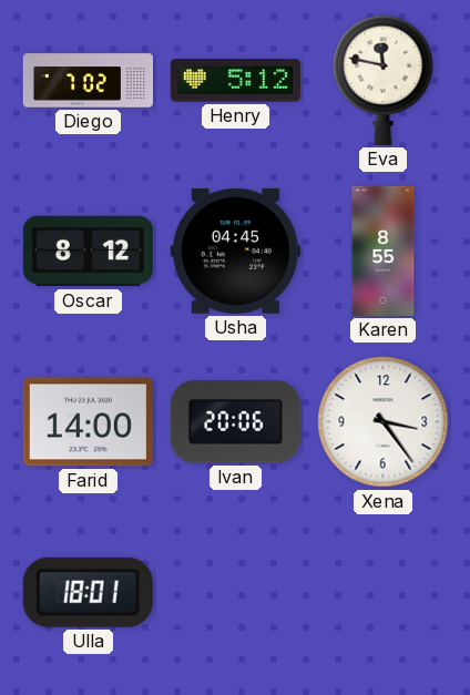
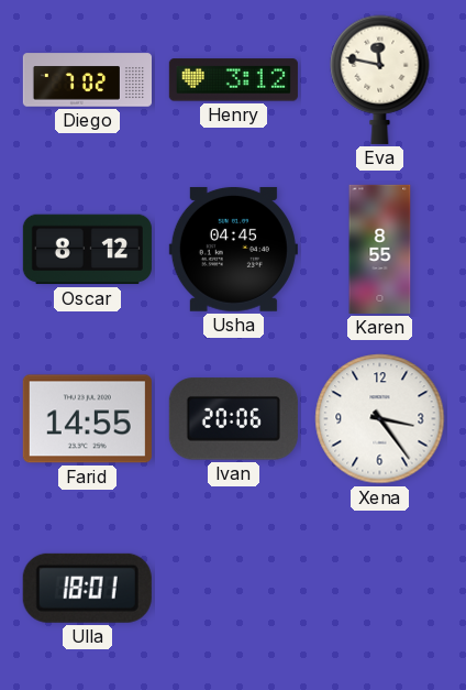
Henry: 5:12 -> 3:12 (233, 80)
Farid: 14:00 -> 14:55 (87, 419)
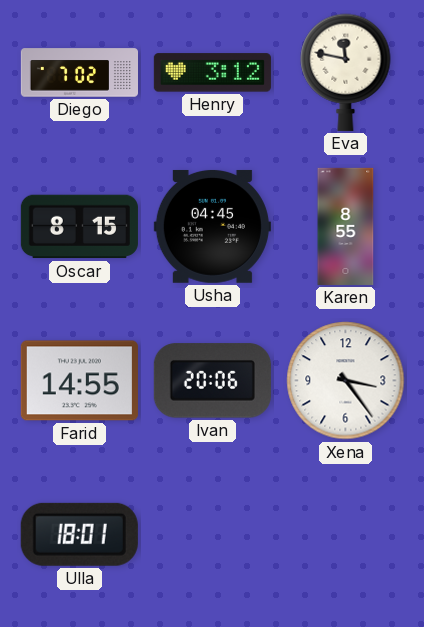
Oscar: 8:12 -> 8:15 (79, 227)
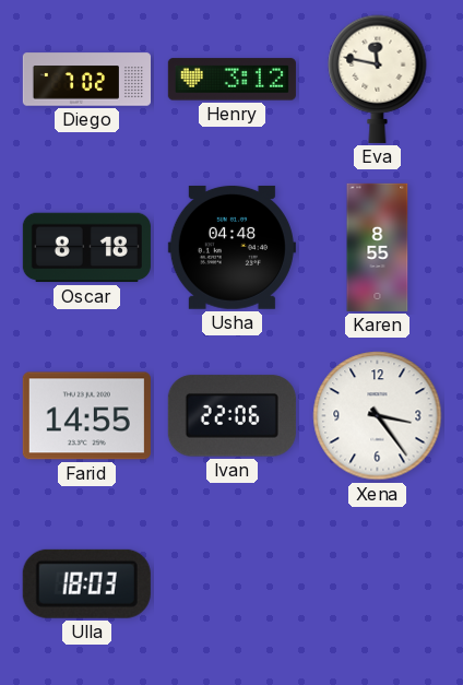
Oscar: 8:15 -> 8:18 (86, 248)
Usha: 04:45 -> 04:48 (231, 247)
Ivan: 20:06 -> 22:06 (231, 416)
Ulla: 18:01 -> 18:03 (86, 583)
